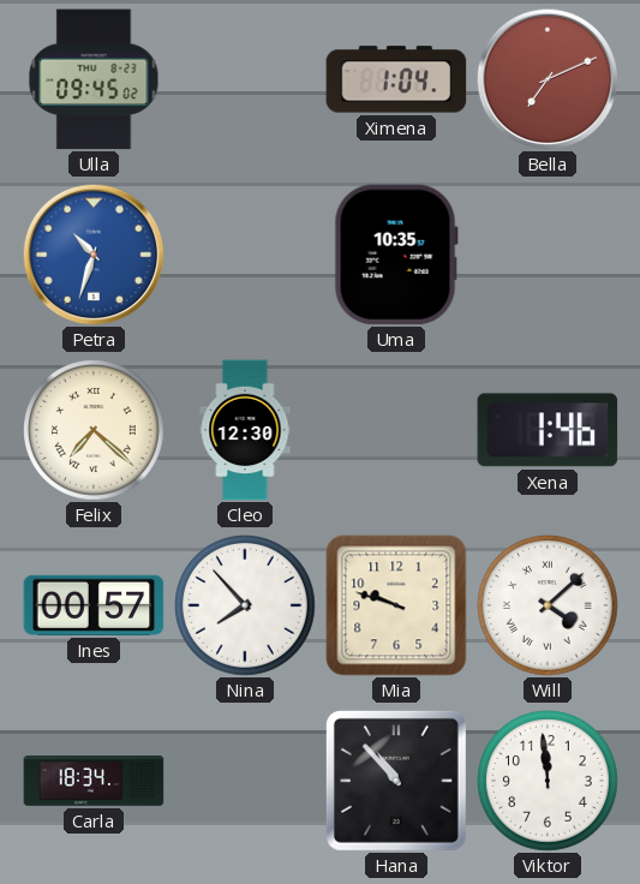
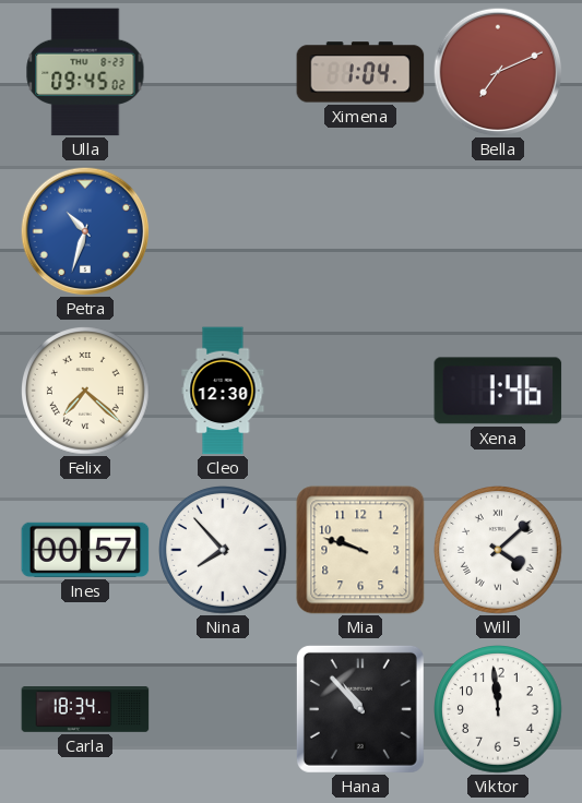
Uma: 10:35 -> none (396, 255)
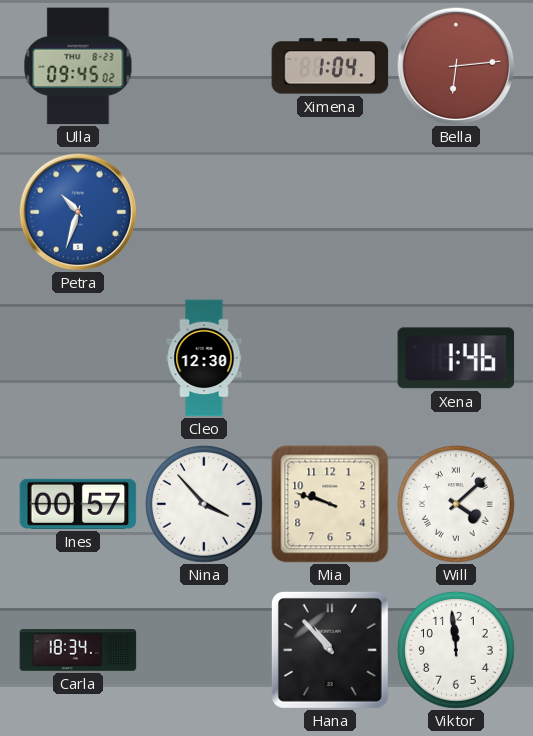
Bella: 7:11 -> 6:14 (456, 66)
Felix: 7:22 -> none (86, 392)
Nina: 7:53 -> 3:53 (205, 505)
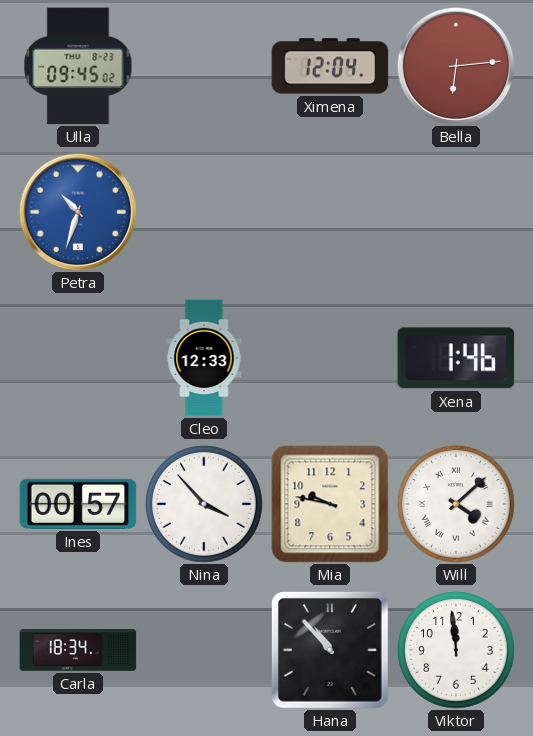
Ximena: 1:04 -> 12:04 (330, 66)
Cleo: 12:30 -> 12:33 (204, 358)
Mia: 9:48 -> 9:47 (330, 504)
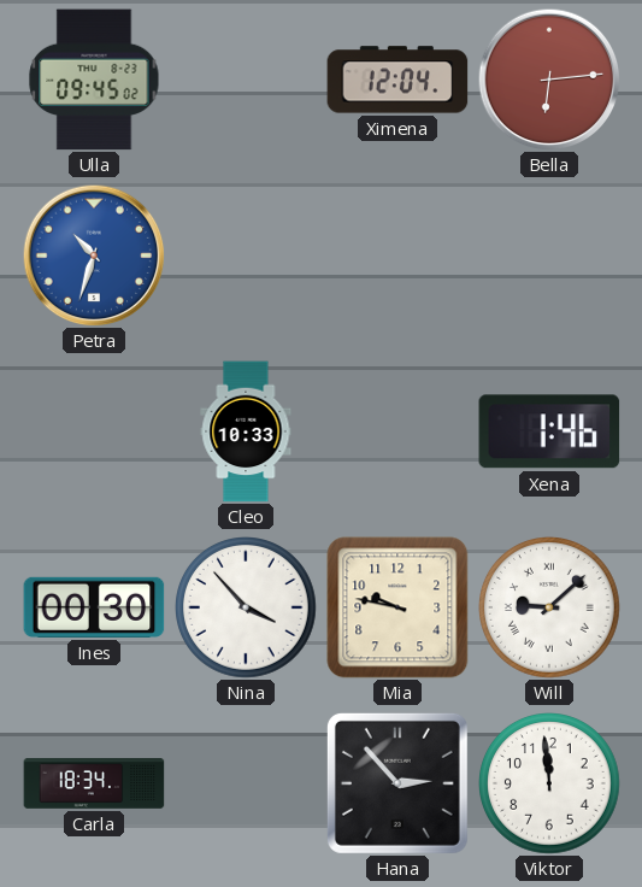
Cleo: 12:33 -> 10:33 (246, 431)
Ines: 00:57 -> 00:30 (94, 607)
Will: 4:08 -> 9:08 (550, 609)
Hana: 10:53 -> 2:53 (397, 783)
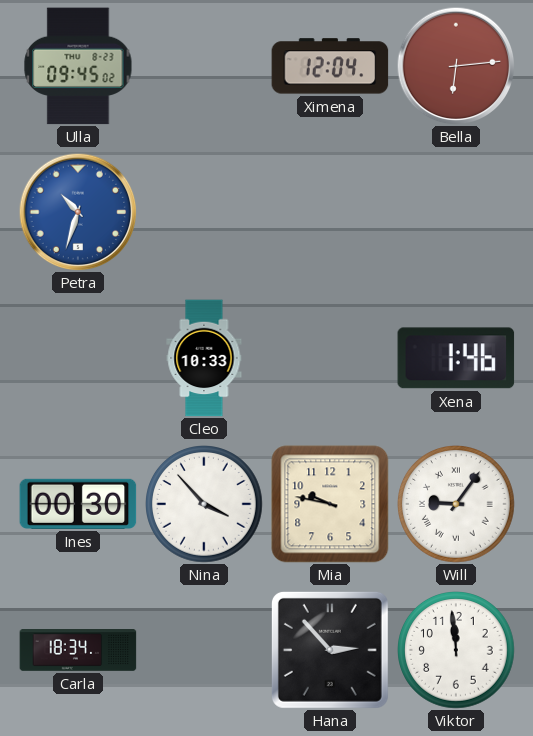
Will: 9:08 -> 9:06 (457, 505)
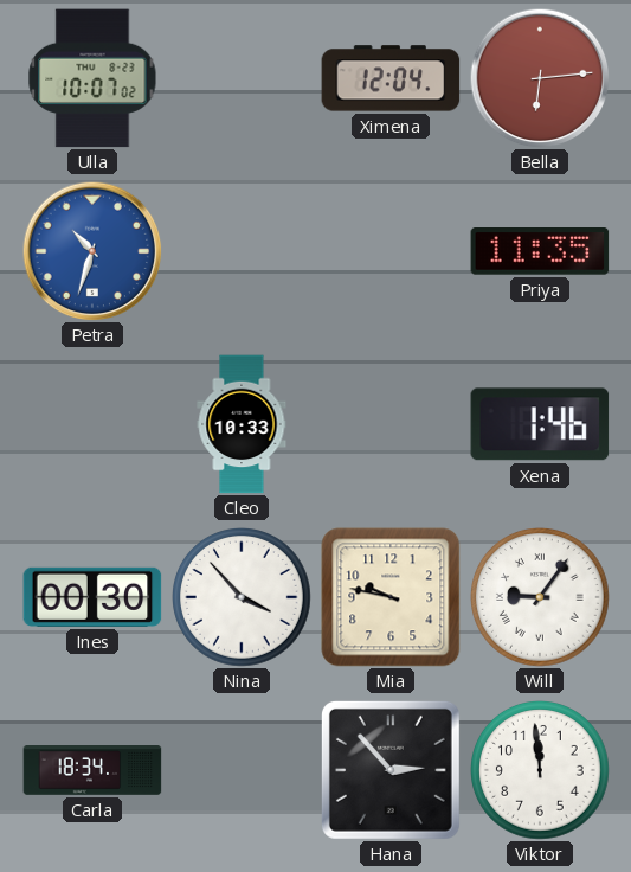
Ulla: 09:45 -> 10:07 (92, 78)
Priya: none -> 11:35 (540, 251)
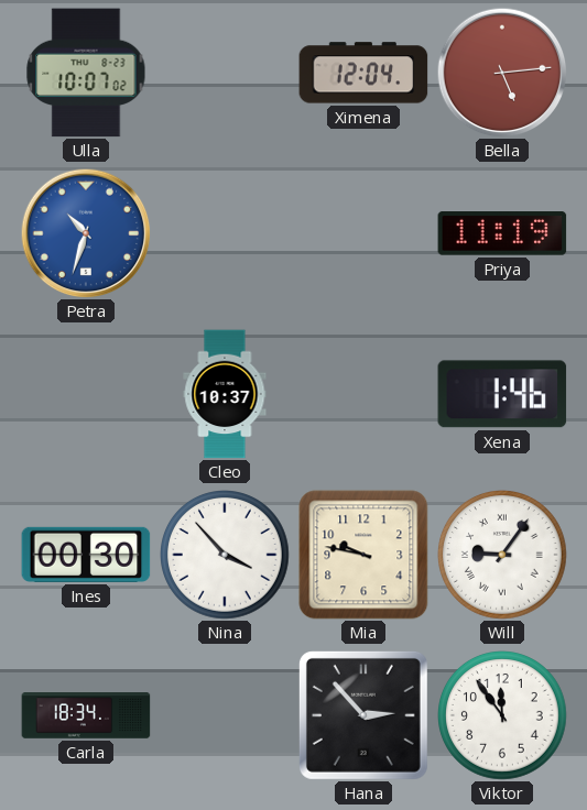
Bella: 6:14 -> 5:14 (502, 73)
Priya: 11:35 -> 11:19 (502, 233)
Cleo: 10:33 -> 10:37 (225, 394)
Viktor: 11:59 -> 11:54 (503, 716)
